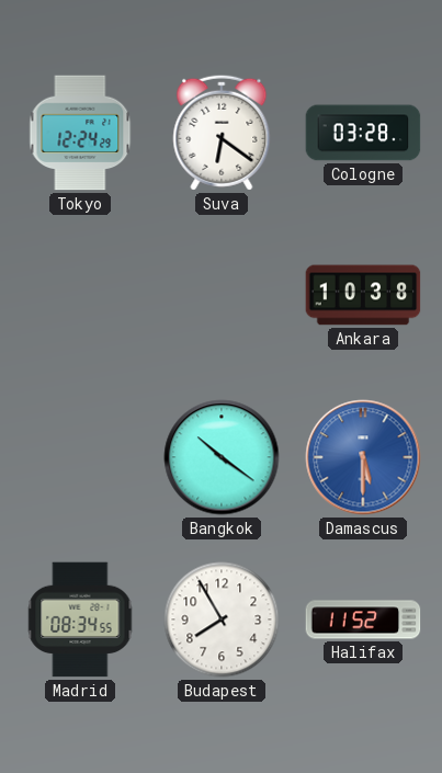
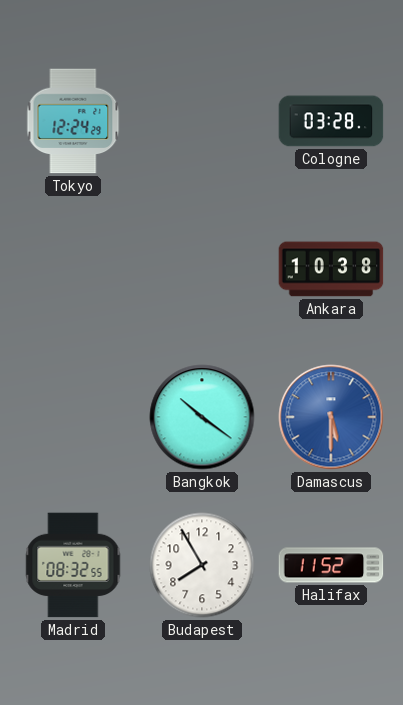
Suva: 6:21 -> none (222, 133)
Madrid: 08:34 -> 08:32 (73, 565)
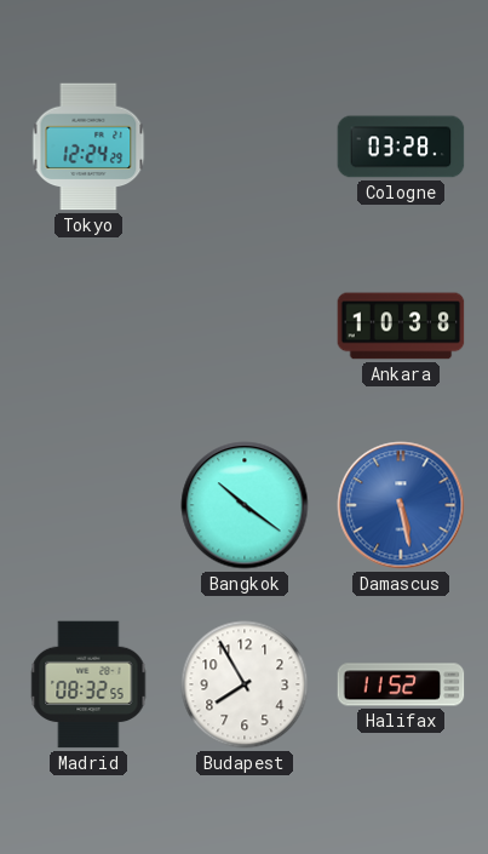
Damascus: 5:30 -> 5:28 (401, 505)
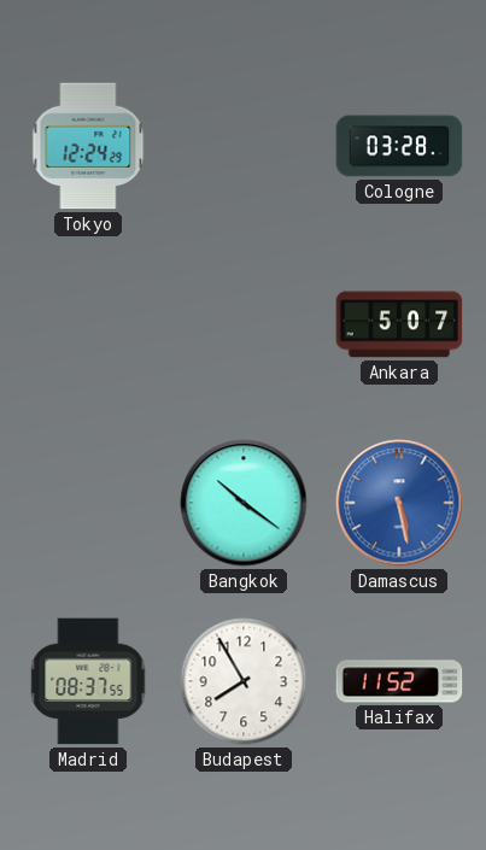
Ankara: 10:38 -> 5:07 (399, 324)
Madrid: 08:32 -> 08:37 (88, 681)
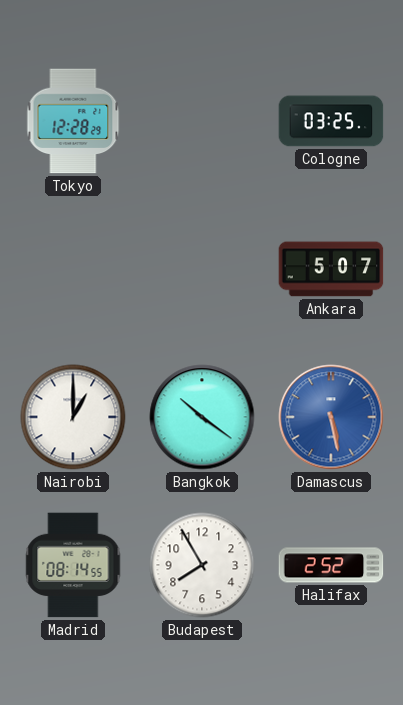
Tokyo: 12:24 -> 12:28 (73, 121)
Cologne: 03:28 -> 03:25 (331, 121)
Nairobi: none -> 1:00 (73, 417)
Madrid: 08:37 -> 08:14 (73, 565)
Halifax: 11:52 -> 2:52 (331, 565)
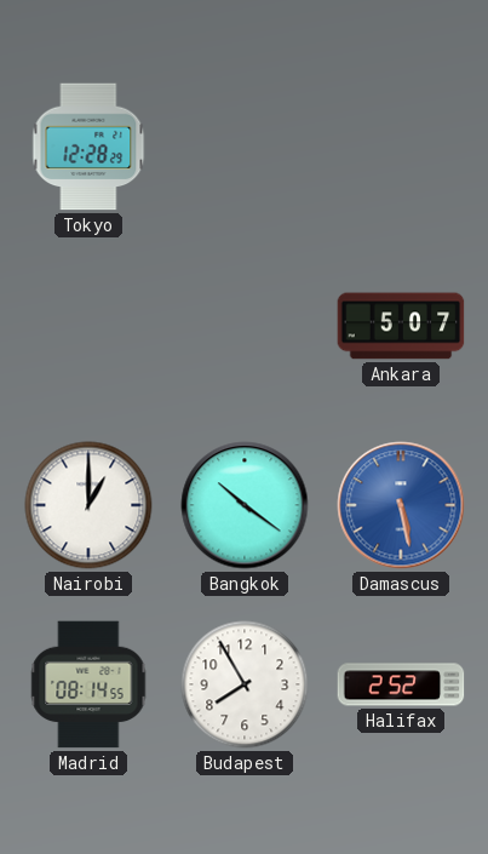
Cologne: 03:25 -> none (331, 121)
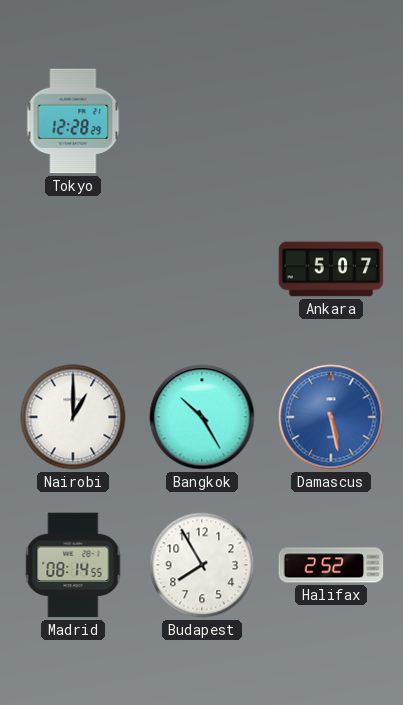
Bangkok: 10:21 -> 10:25 (202, 417)
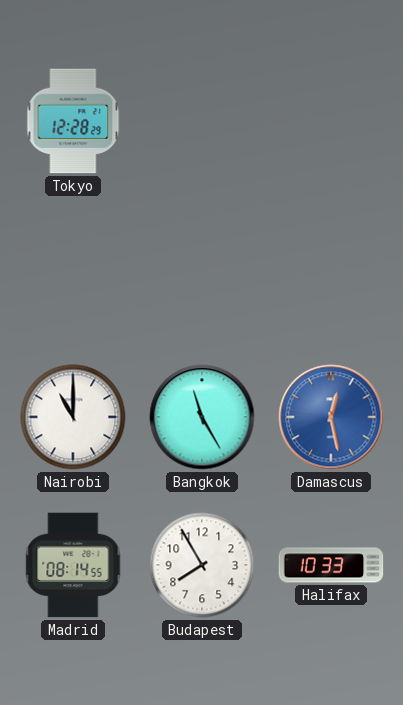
Ankara: 5:07 -> none (331, 269)
Nairobi: 1:00 -> 11:00 (73, 417)
Bangkok: 10:25 -> 11:25 (202, 417)
Damascus: 5:28 -> 12:28 (331, 417)
Halifax: 2:52 -> 10:33 (331, 565)
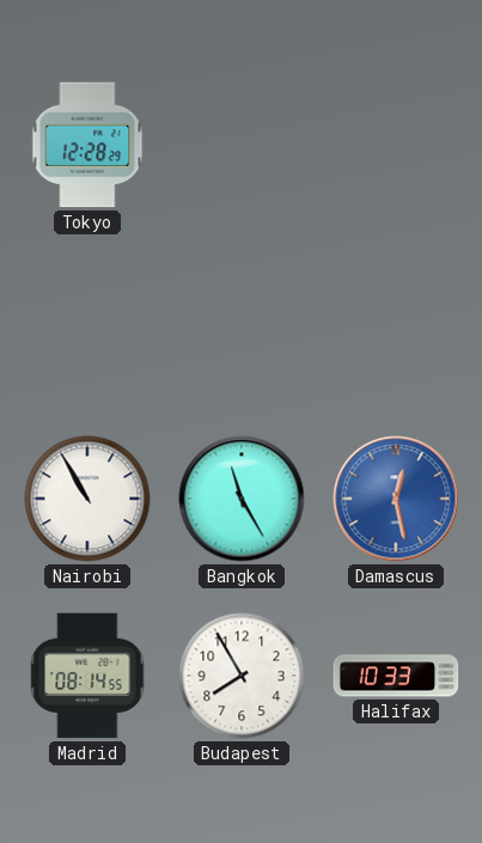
Nairobi: 11:00 -> 10:55 (87, 499)
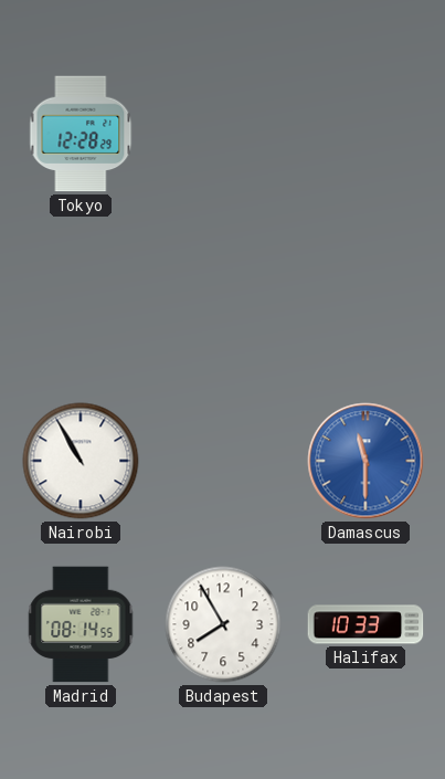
Bangkok: 11:25 -> none (242, 499)
Damascus: 12:28 -> 11:30 (365, 461)
